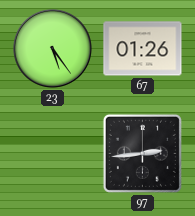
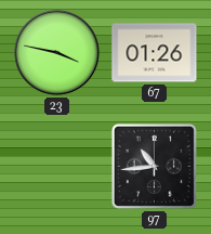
23: 5:24 -> 3:47 (57, 53)
97: 2:44 -> 10:44 (154, 166)
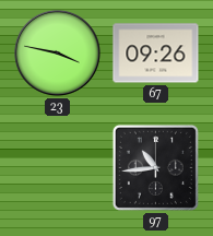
67: 01:26 -> 09:26 (156, 54)
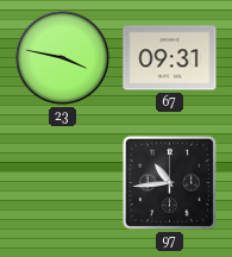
67: 09:26 -> 09:31 (170, 58)
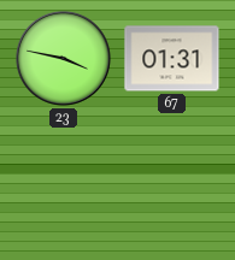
67: 09:31 -> 01:31 (172, 59)
97: 10:44 -> none (169, 182)
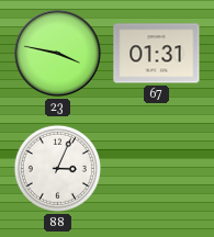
88: none -> 3:04 (57, 168)
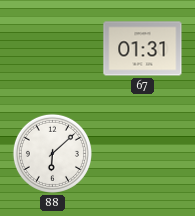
23: 3:47 -> none (58, 54)
88: 3:04 -> 6:08 (52, 153)
